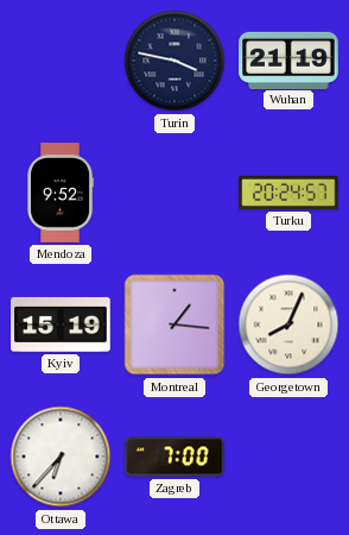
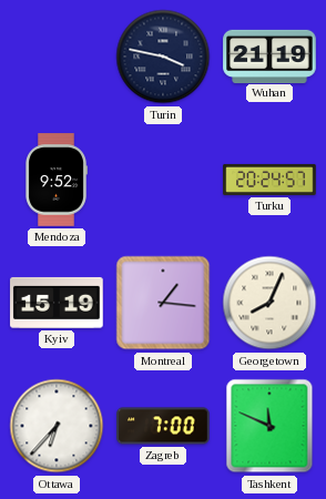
Tashkent: none -> 11:49 (269, 426)
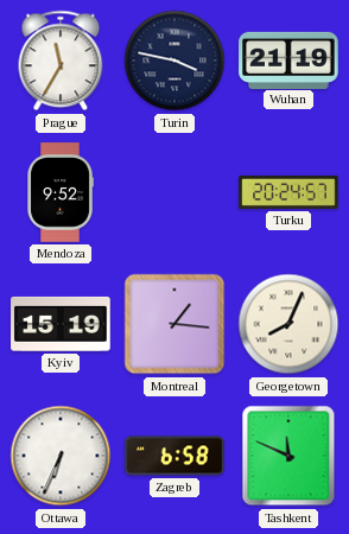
Prague: none -> 11:35 (61, 61)
Ottawa: 6:37 -> 6:34 (61, 456)
Zagreb: 7:00 -> 6:58 (174, 456)
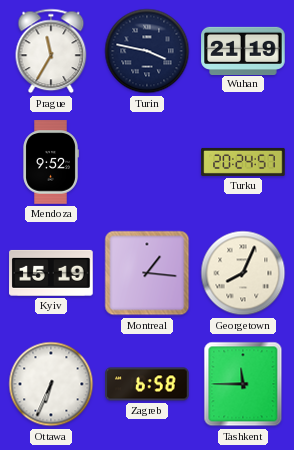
Tashkent: 11:49 -> 11:45 (243, 384)
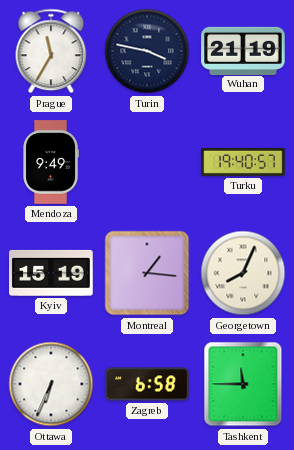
Mendoza: 9:52 -> 9:49 (51, 162)
Turku: 20:24 -> 19:40 (243, 162)
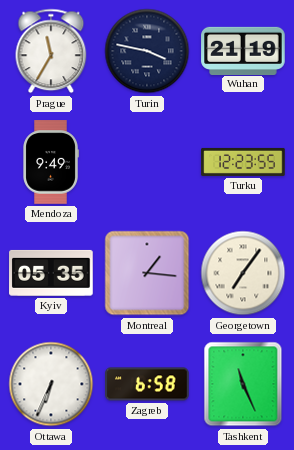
Turku: 19:40 -> 12:23 (243, 162)
Kyiv: 15:19 -> 05:35 (51, 273)
Georgetown: 8:04 -> 7:06 (243, 273)
Tashkent: 11:45 -> 11:26 (243, 384)
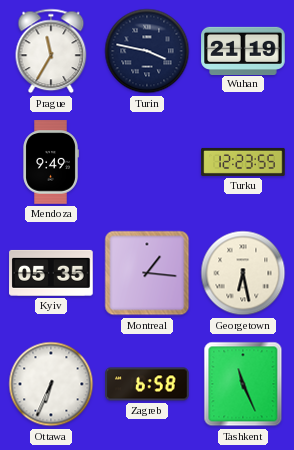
Georgetown: 7:06 -> 6:28 (243, 273)
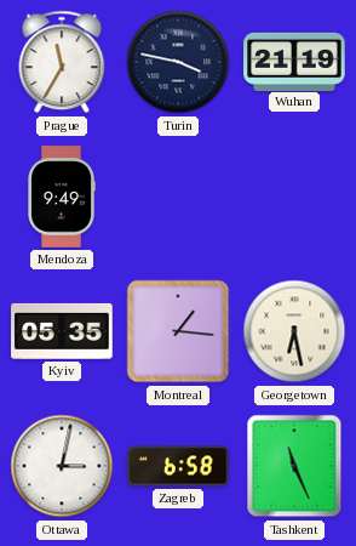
Turku: 12:23 -> none (243, 162)
Ottawa: 6:34 -> 3:02 (62, 466)
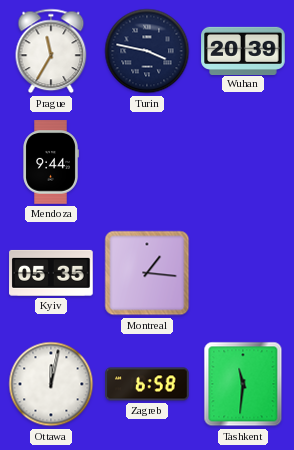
Wuhan: 21:19 -> 20:39 (243, 50)
Mendoza: 9:49 -> 9:44 (51, 162)
Georgetown: 6:28 -> none (294, 331)
Ottawa: 3:02 -> 12:02 (51, 384)
Tashkent: 11:26 -> 11:31 (243, 384)
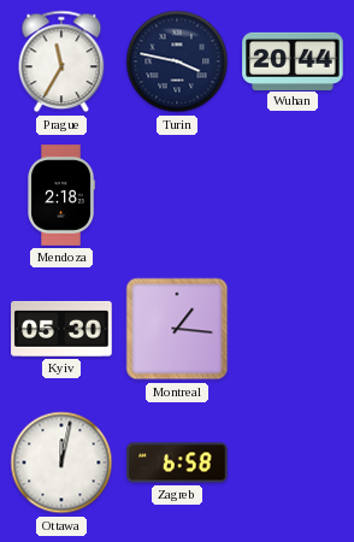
Wuhan: 20:39 -> 20:44 (293, 60)
Mendoza: 9:44 -> 2:18 (61, 195)
Kyiv: 05:35 -> 05:30 (61, 329)
Tashkent: 11:31 -> none (243, 384)
